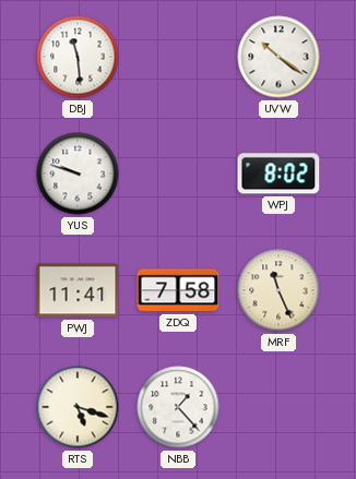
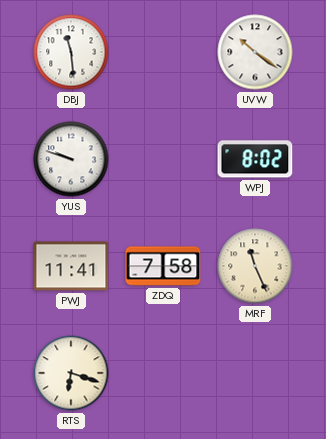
RTS: 5:18 -> 6:18 (71, 373)
NBB: 1:23 -> none (178, 407)
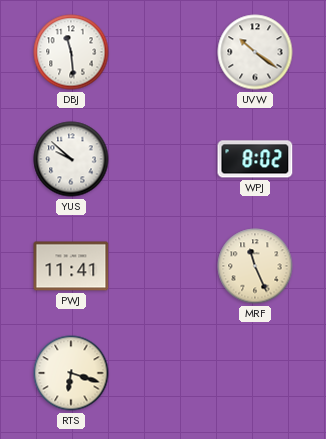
YUS: 9:48 -> 9:52 (71, 159)
ZDQ: 7:58 -> none (163, 266)
